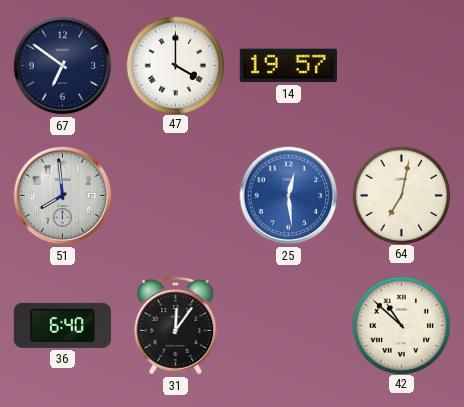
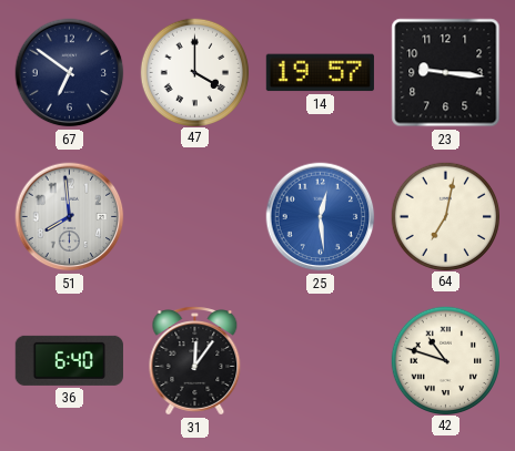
23: none -> 9:16 (446, 73)
42: 10:52 -> 10:48 (445, 360)
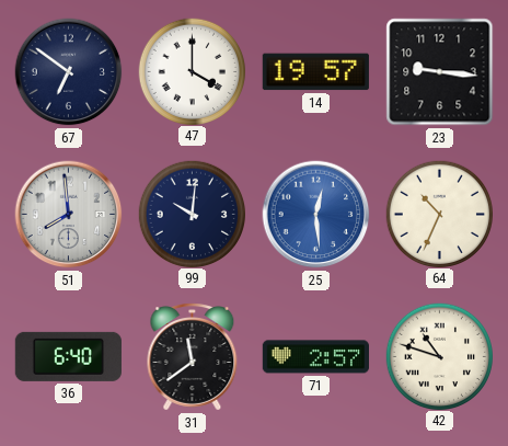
99: none -> 10:01 (192, 214)
64: 7:02 -> 10:34 (439, 214)
31: 12:06 -> 11:39 (193, 357)
71: none -> 2:57 (315, 357)
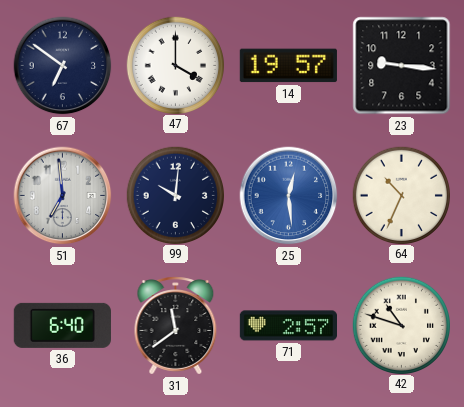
51: 7:59 -> 6:59 (63, 196)
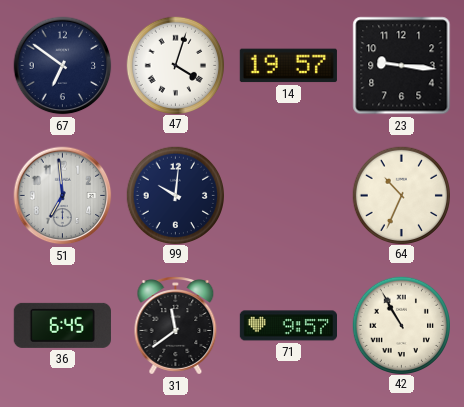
47: 4:00 -> 4:03 (175, 65)
25: 12:29 -> none (289, 196)
36: 6:40 -> 6:45 (62, 325)
71: 2:57 -> 9:57 (288, 326)
42: 10:48 -> 10:55 (401, 325)
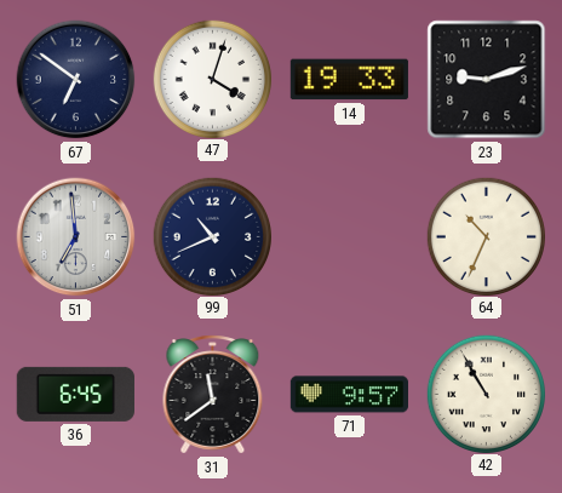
14: 19:57 -> 19:33 (349, 80)
23: 9:16 -> 9:12 (487, 80)
99: 10:01 -> 10:41 (212, 236)
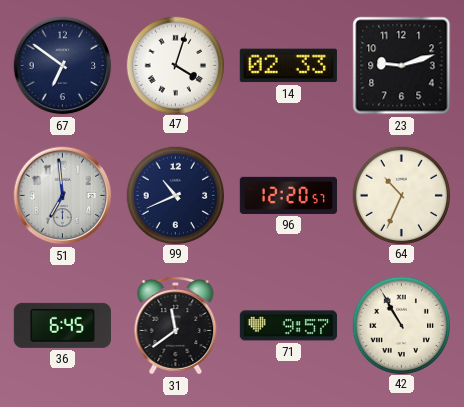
14: 19:33 -> 02:33 (288, 66)
96: none -> 12:20 (288, 195)
